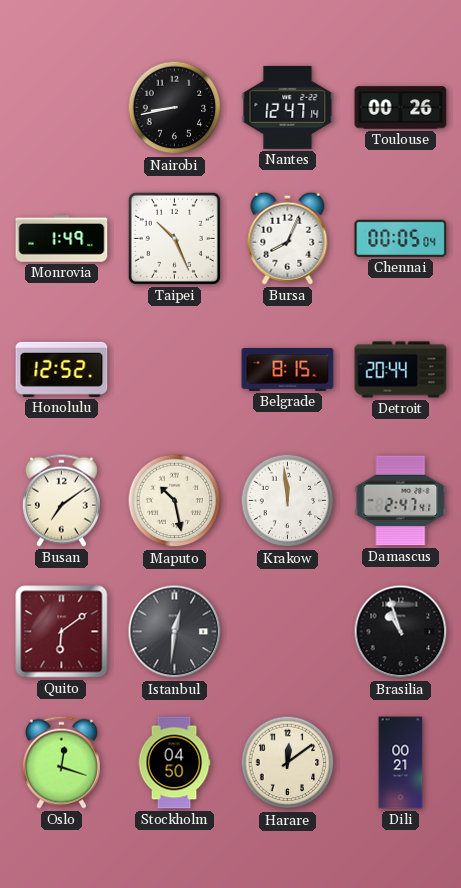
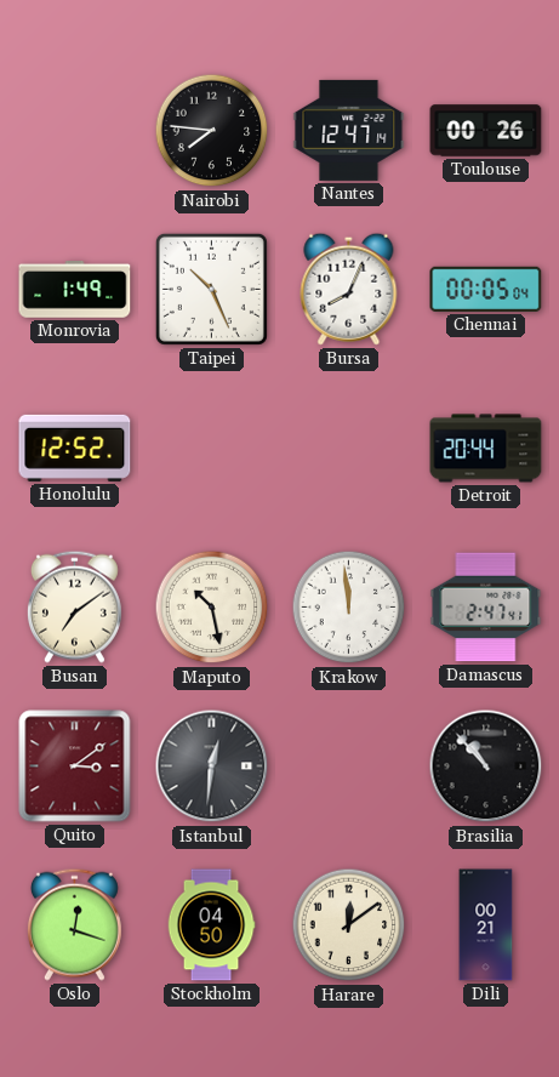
Nairobi: 8:43 -> 7:46 (212, 131)
Belgrade: 8:15 -> none (288, 370)
Quito: 6:09 -> 3:09 (75, 767)
Brasilia: 10:57 -> 10:53 (486, 767)
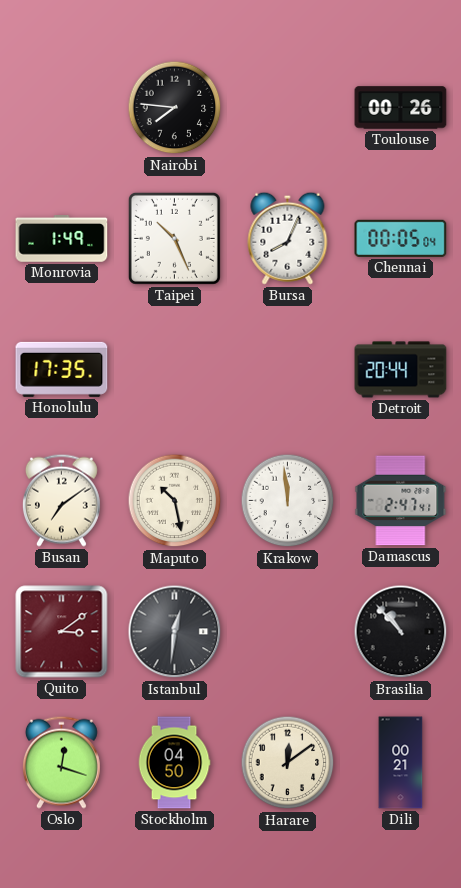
Nantes: 12:47 -> none (349, 130)
Honolulu: 12:52 -> 17:35 (62, 369)
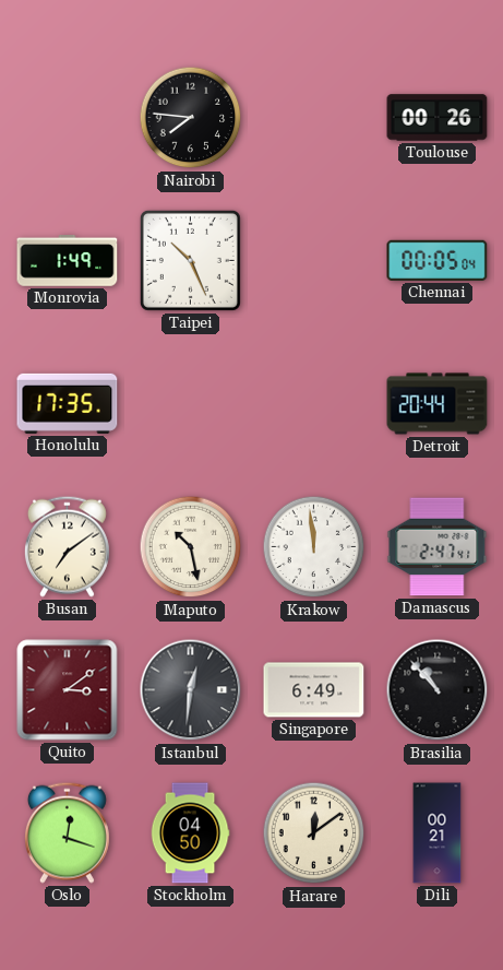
Bursa: 8:04 -> none (288, 238)
Singapore: none -> 6:49 (314, 690)
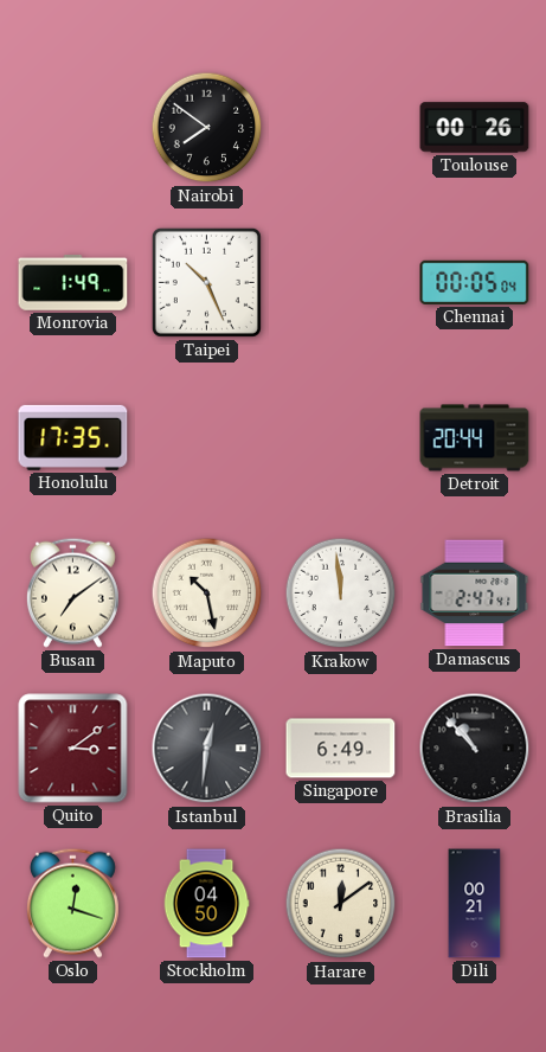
Nairobi: 7:46 -> 7:51 (207, 128)
